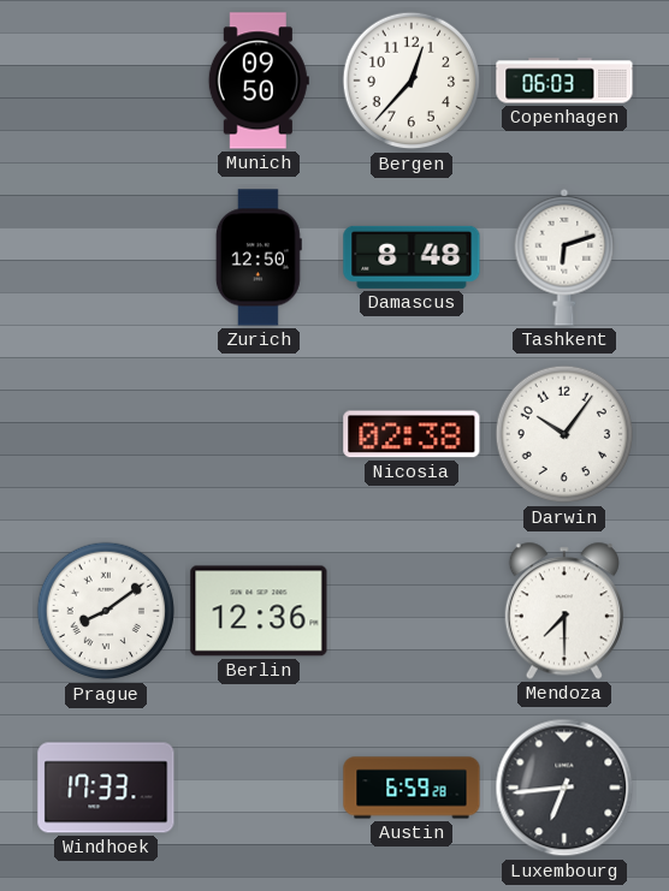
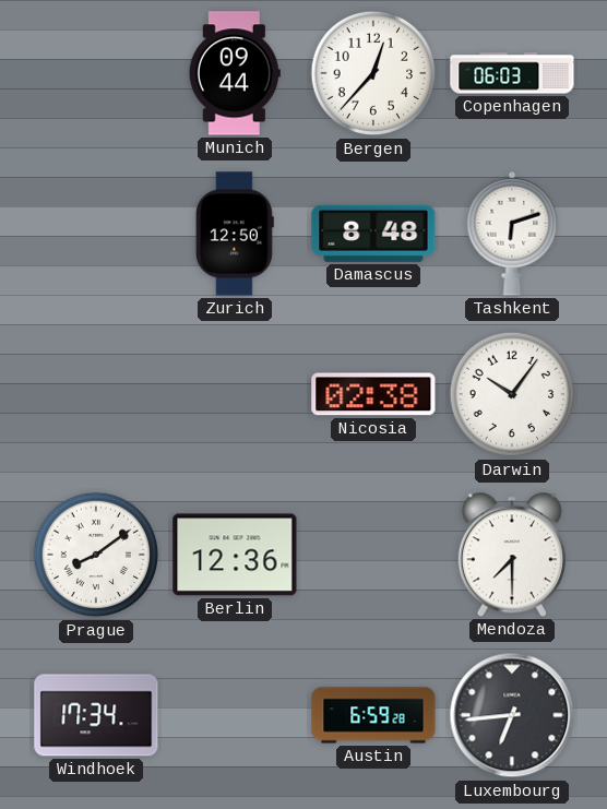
Munich: 09:50 -> 09:44 (235, 73)
Windhoek: 17:33 -> 17:34 (96, 715)
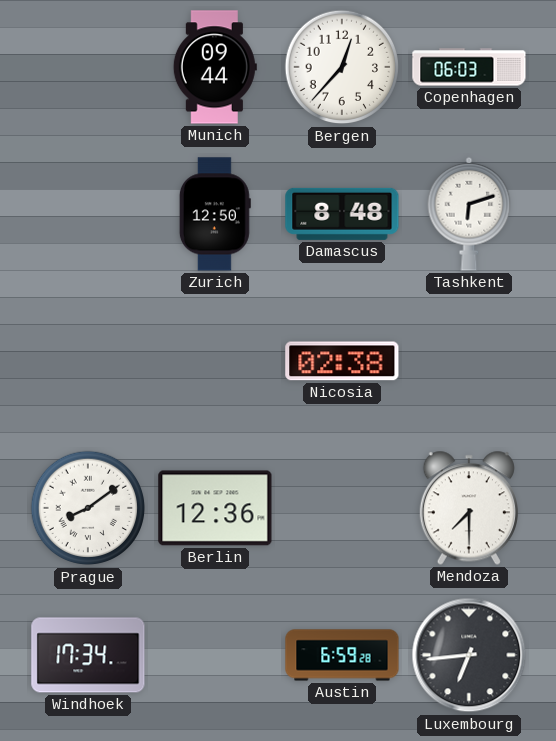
Darwin: 10:06 -> none (512, 394)
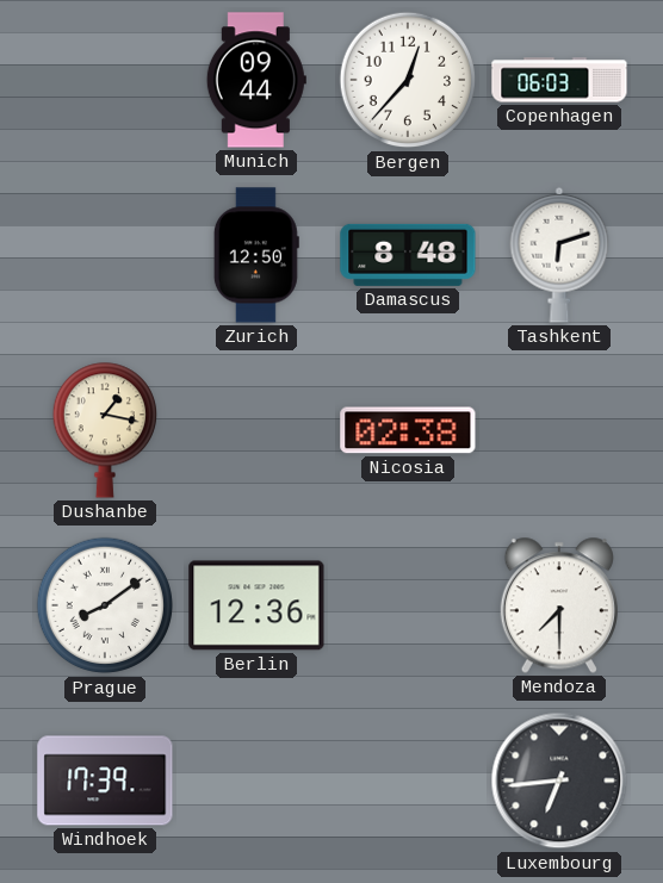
Dushanbe: none -> 1:17 (104, 430)
Windhoek: 17:34 -> 17:39 (105, 781)
Austin: 6:59 -> none (342, 655)
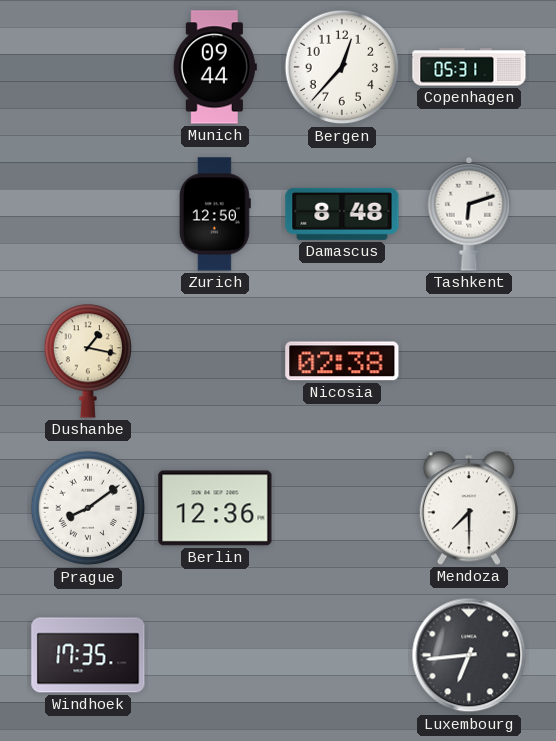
Copenhagen: 06:03 -> 05:31 (469, 67)
Windhoek: 17:39 -> 17:35 (88, 655)
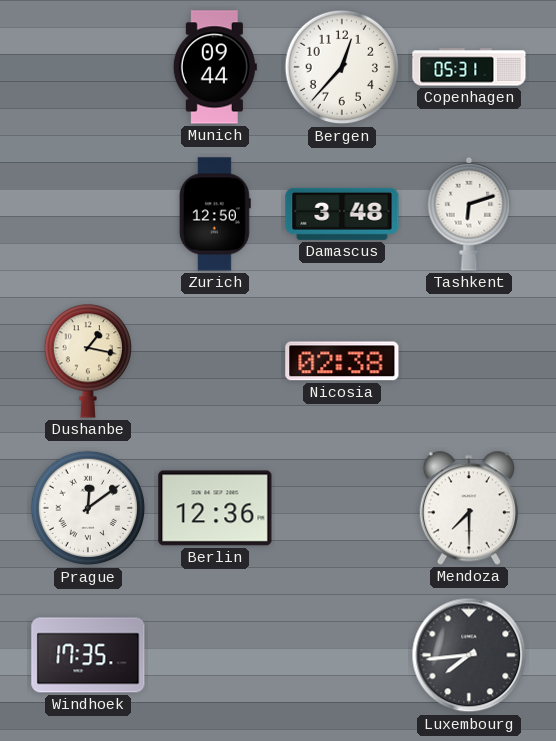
Damascus: 8:48 -> 3:48 (342, 214)
Prague: 8:09 -> 12:09 (88, 508)
Luxembourg: 6:44 -> 7:44 (469, 655)
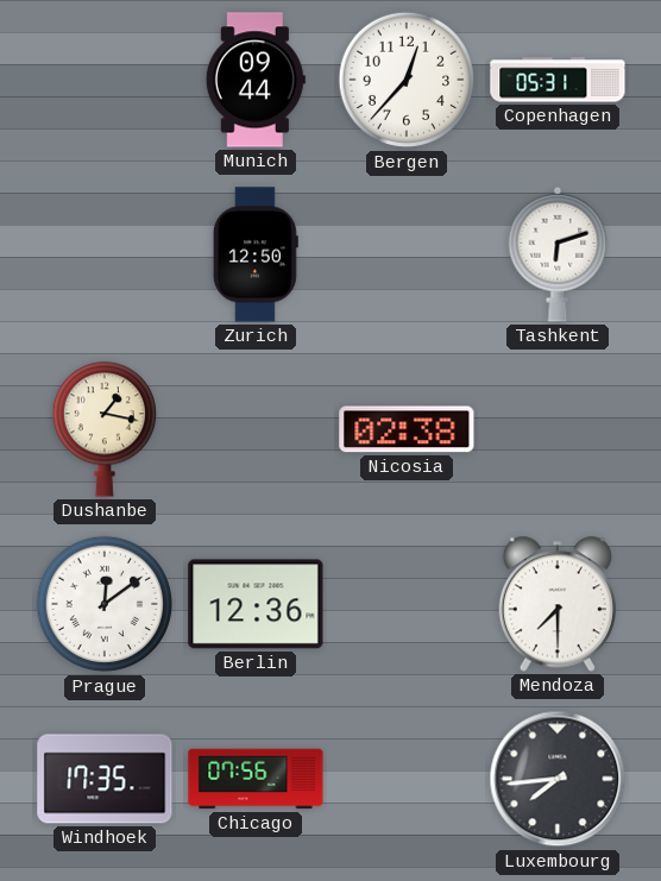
Damascus: 3:48 -> none (342, 214)
Chicago: none -> 07:56 (256, 779)
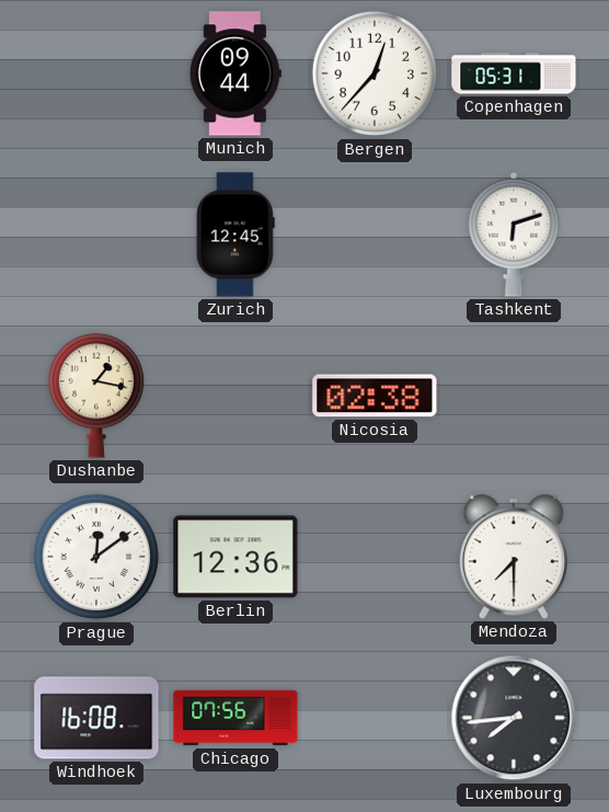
Zurich: 12:50 -> 12:45 (235, 235)
Windhoek: 17:35 -> 16:08 (96, 718)
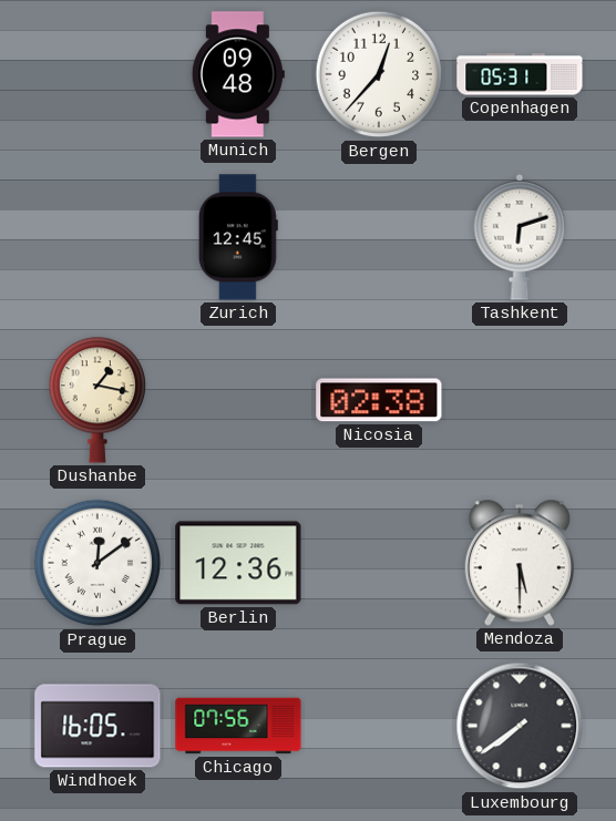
Munich: 09:44 -> 09:48 (238, 74)
Mendoza: 7:30 -> 5:30 (520, 563)
Windhoek: 16:08 -> 16:05 (97, 726)
Luxembourg: 7:44 -> 7:39 (520, 726)
